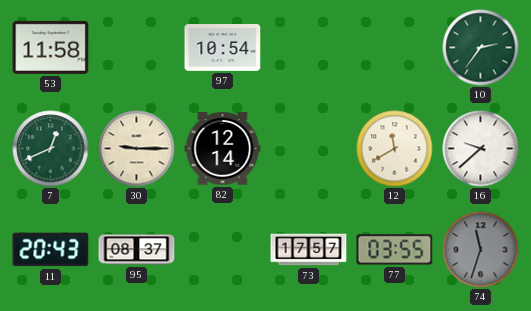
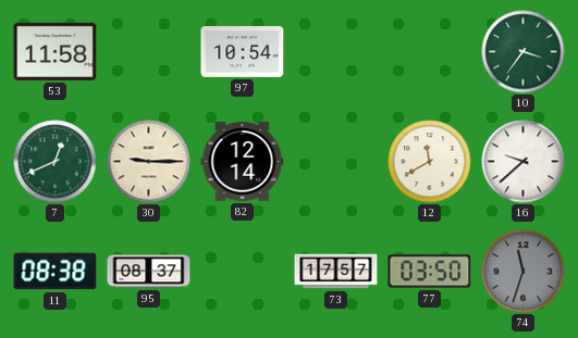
10: 2:36 -> 3:36 (524, 52)
11: 20:43 -> 08:38 (56, 272)
77: 03:55 -> 03:50 (430, 272)
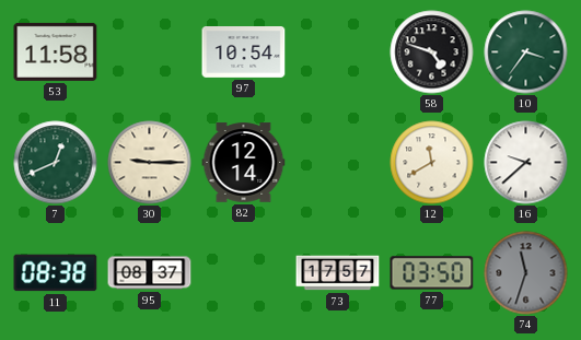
58: none -> 4:48 (432, 52)
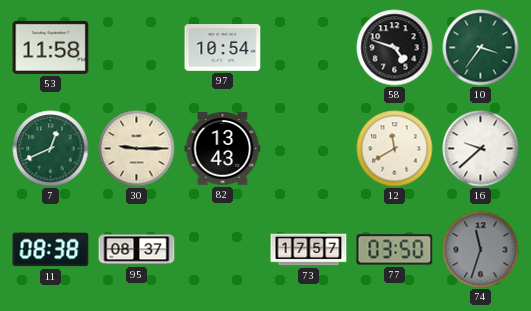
82: 12:14 -> 13:43 (223, 149)
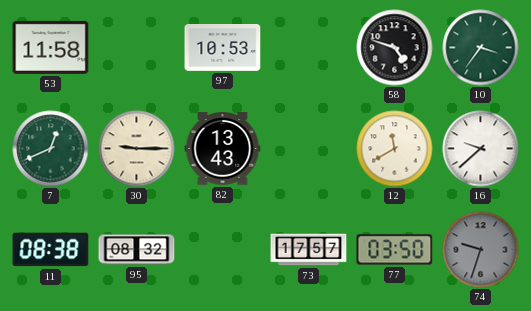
97: 10:54 -> 10:53 (223, 48)
95: 08:37 -> 08:32 (137, 250)
74: 11:33 -> 9:33 (481, 250)
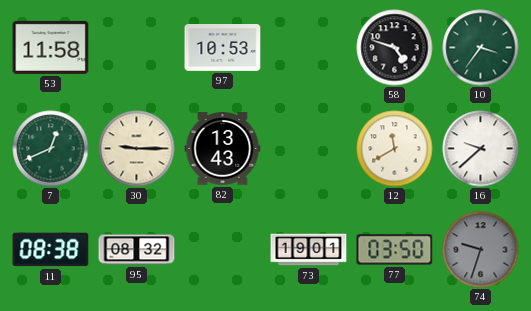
73: 17:57 -> 19:01 (309, 250)
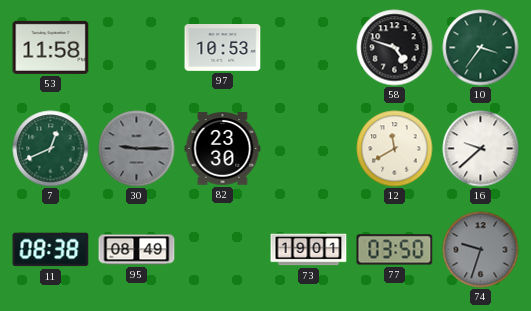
30 dial: cream -> grey (137, 149)
82: 13:43 -> 23:30 (223, 149)
95: 08:32 -> 08:49 (137, 250)
